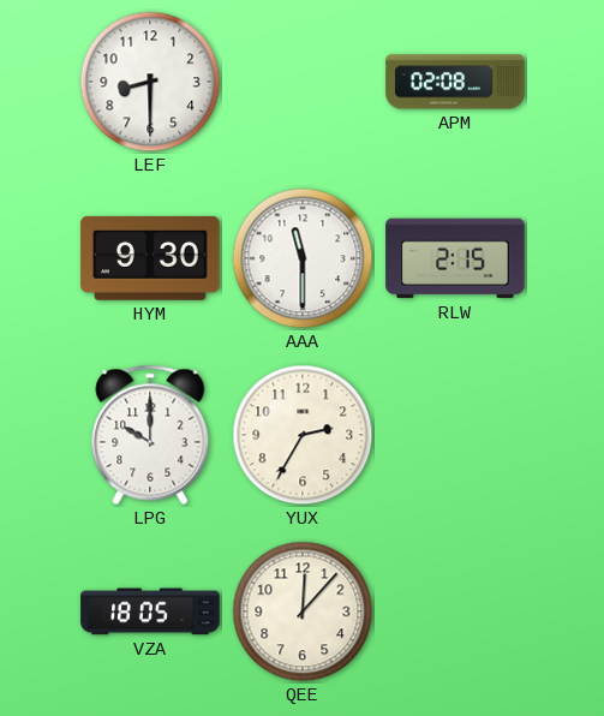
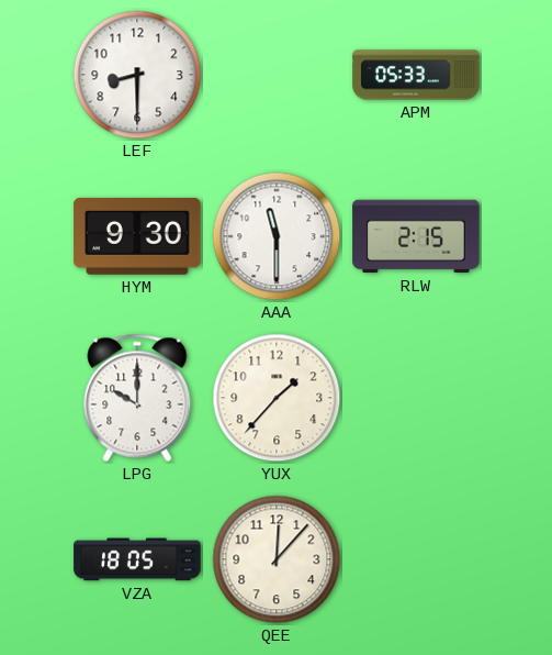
APM: 02:08 -> 05:33 (416, 75)
YUX: 2:35 -> 1:37 (277, 398)
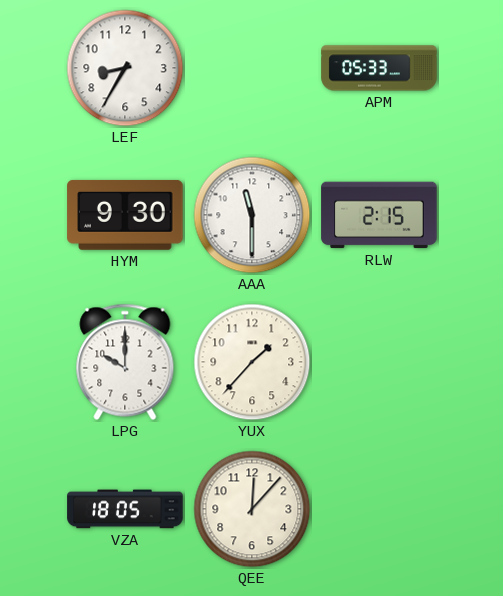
LEF: 8:30 -> 8:35 (125, 68)
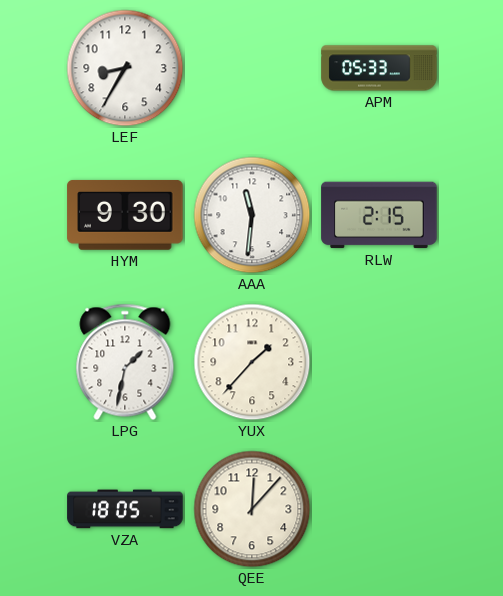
AAA: 11:30 -> 11:31 (252, 215)
LPG: 10:00 -> 1:32 (125, 362)
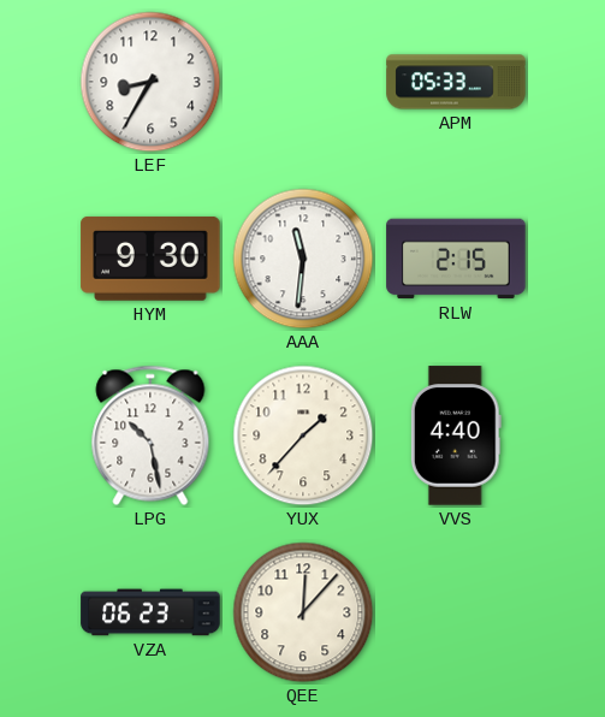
LPG: 1:32 -> 10:28 (150, 435)
VVS: none -> 4:40 (456, 435)
VZA: 18:05 -> 06:23 (150, 612)
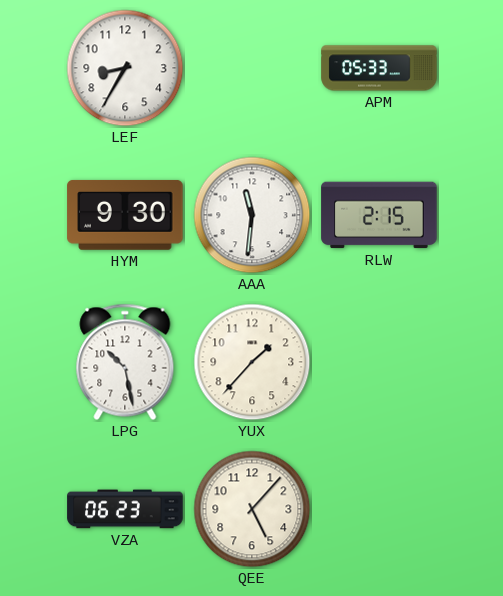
VVS: 4:40 -> none (456, 435)
QEE: 12:07 -> 5:07 (252, 509)
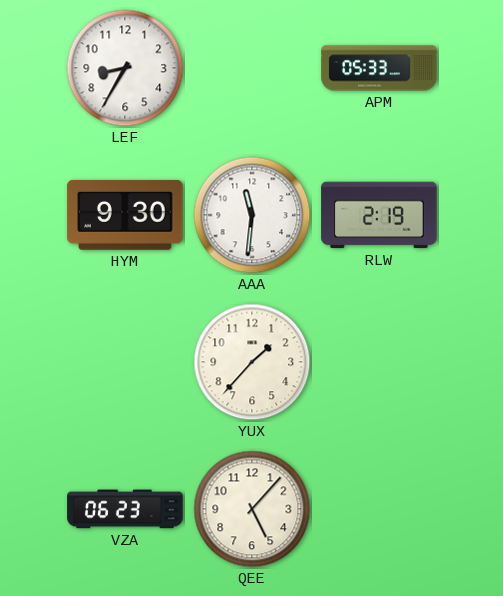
RLW: 2:15 -> 2:19 (379, 215)
LPG: 10:28 -> none (125, 362)
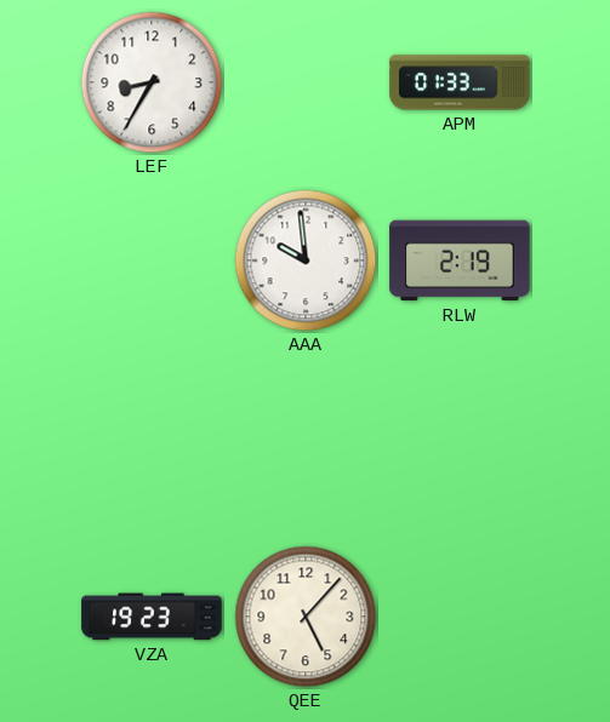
APM: 05:33 -> 01:33 (460, 82)
HYM: 9:30 -> none (125, 215)
AAA: 11:31 -> 9:59 (306, 260)
YUX: 1:37 -> none (252, 362)
VZA: 06:23 -> 19:23 (152, 617)
